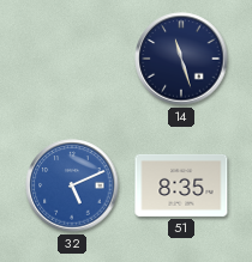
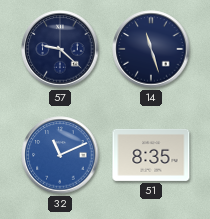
57: none -> 9:22 (60, 49)
32: 5:11 -> 11:11 (60, 155)
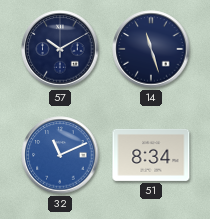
57: 9:22 -> 10:10 (60, 49)
51: 8:35 -> 8:34 (151, 155)
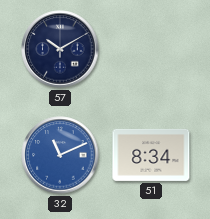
14: 11:27 -> none (151, 49)
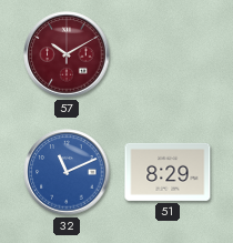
57 dial: navy -> burgundy (67, 54)
51: 8:34 -> 8:29 (168, 172)
